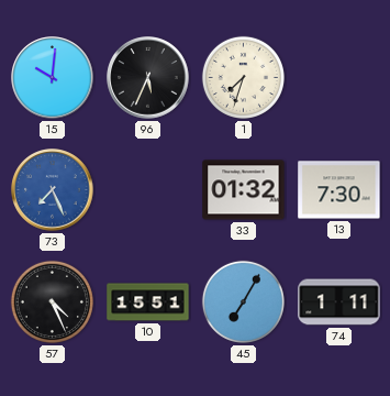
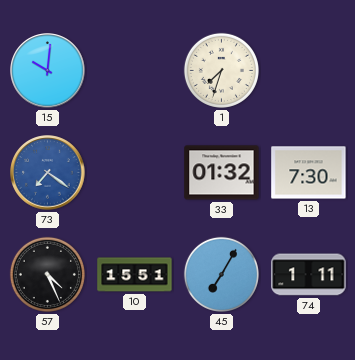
96: 5:34 -> none (148, 78)
73: 7:26 -> 7:21 (48, 173)
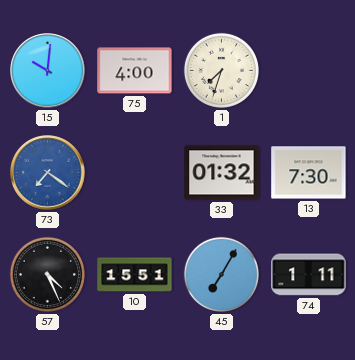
75: none -> 4:00 (135, 71)
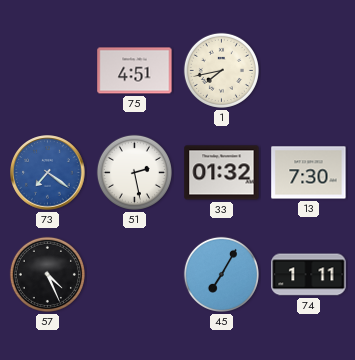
15: 10:01 -> none (48, 71)
75: 4:00 -> 4:51 (135, 71)
1: 7:33 -> 7:43 (221, 70)
51: none -> 2:28 (134, 172)
10: 15:51 -> none (135, 275)
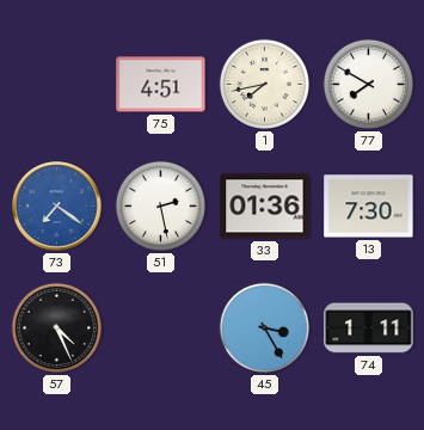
77: none -> 7:50 (368, 84)
33: 01:32 -> 01:36 (265, 207)
45: 7:05 -> 3:25 (264, 327)
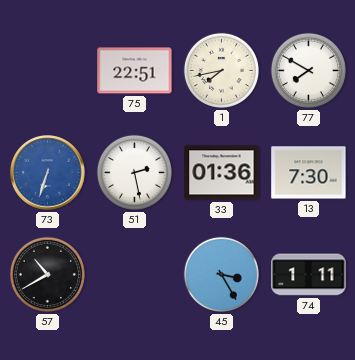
75: 4:51 -> 22:51 (135, 71)
73: 7:21 -> 6:33 (48, 173)
57: 4:26 -> 10:40 (47, 274)
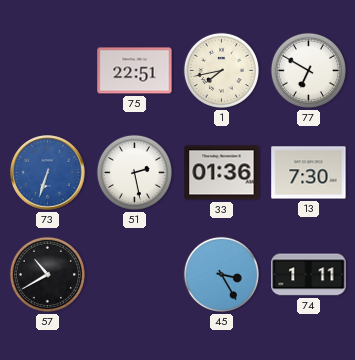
77: 7:50 -> 6:50 (308, 70)
